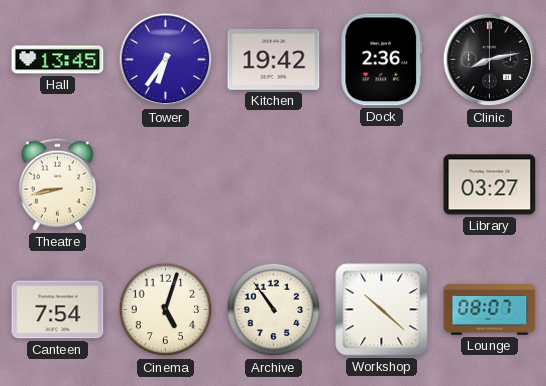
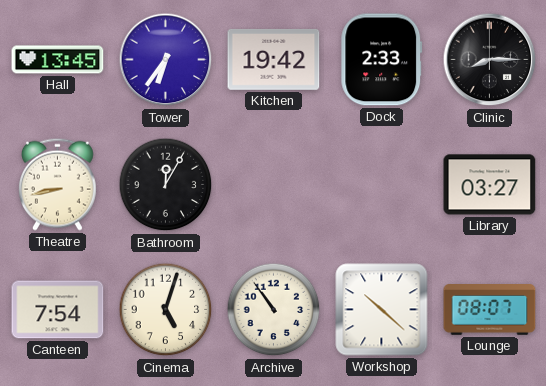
Dock: 2:36 -> 2:33 (382, 60)
Clinic: 8:13 -> 8:15 (490, 60)
Bathroom: none -> 12:05 (166, 185)
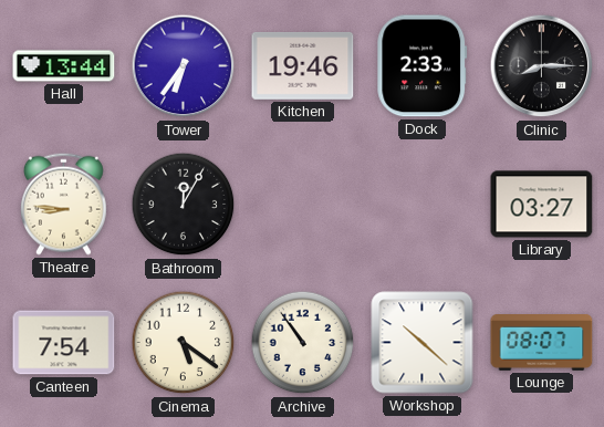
Hall: 13:45 -> 13:44 (64, 66)
Kitchen: 19:42 -> 19:46 (303, 65)
Theatre: 8:43 -> 8:46 (63, 204)
Cinema: 5:03 -> 5:21 (184, 343)
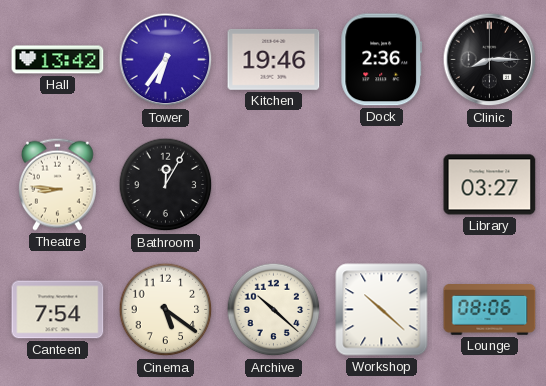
Hall: 13:44 -> 13:42 (58, 60)
Dock: 2:33 -> 2:36 (382, 60)
Archive: 10:54 -> 10:22 (274, 310)
Lounge: 08:07 -> 08:06 (490, 310)
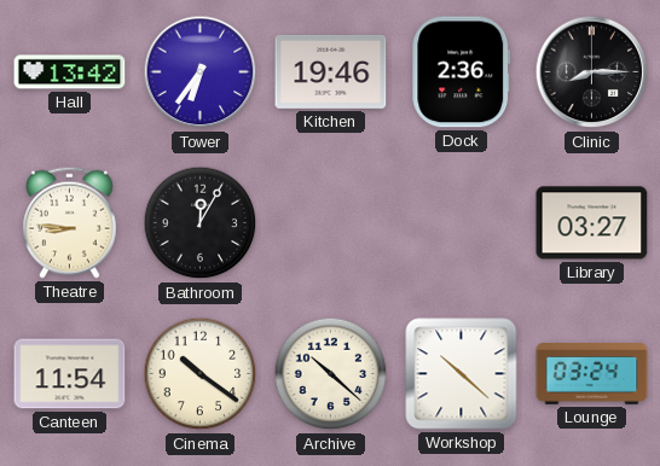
Canteen: 7:54 -> 11:54 (70, 374)
Cinema: 5:21 -> 10:21 (201, 374)
Lounge: 08:06 -> 03:24 (592, 374)
